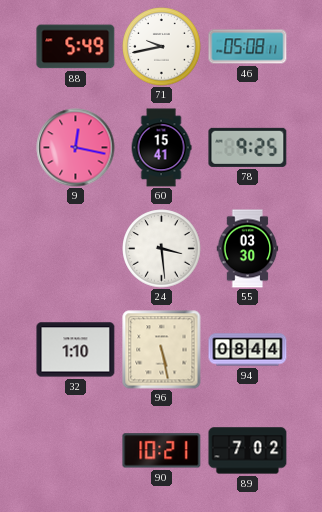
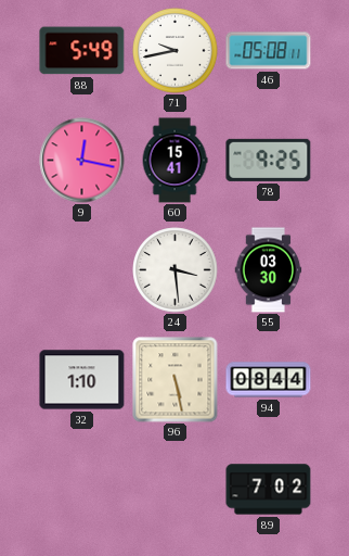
90: 10:21 -> none (162, 451)
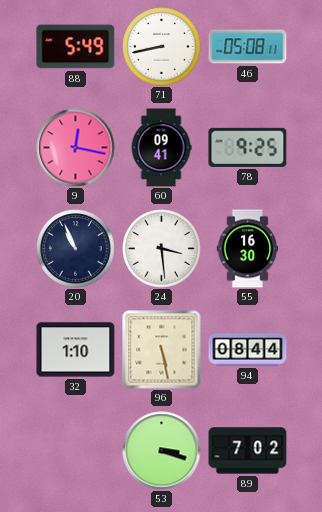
71: 9:43 -> 8:43 (162, 47)
60: 15:41 -> 09:41 (161, 148)
20: none -> 10:56 (76, 249)
55: 03:30 -> 16:30 (248, 249)
53: none -> 3:18 (162, 451)
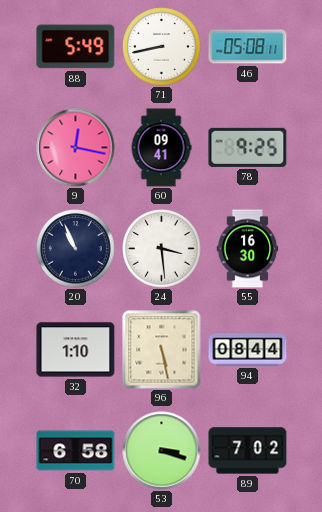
70: none -> 6:58 (76, 451)
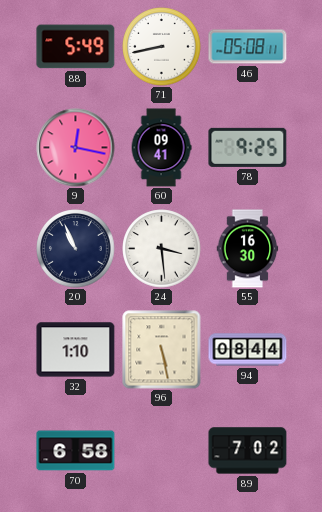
53: 3:18 -> none (162, 451)
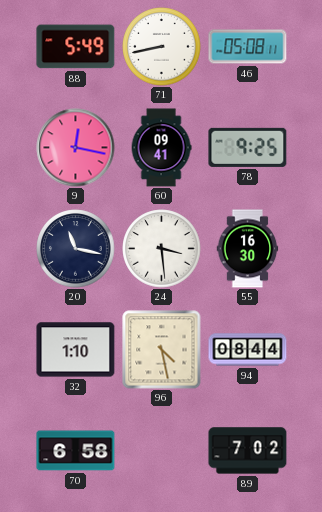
20: 10:56 -> 11:17 (76, 249)
96: 5:28 -> 4:28 (162, 350)
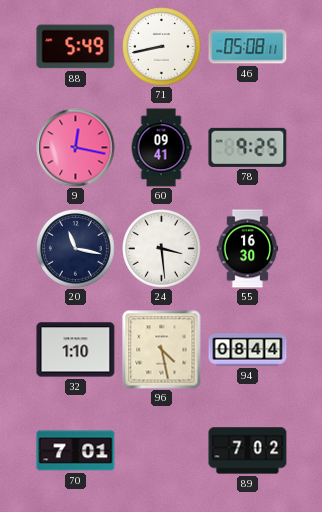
70: 6:58 -> 7:01 (76, 451)
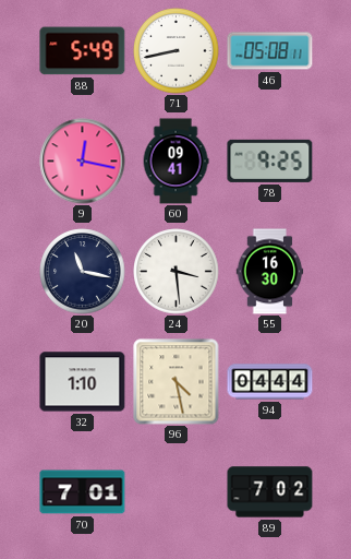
94: 08:44 -> 04:44 (270, 382)
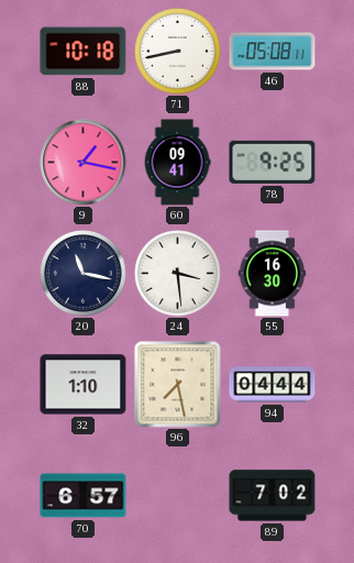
88: 5:49 -> 10:18 (84, 52)
9: 12:17 -> 1:17 (84, 163)
96: 4:28 -> 7:28 (178, 385)
70: 7:01 -> 6:57 (84, 496)
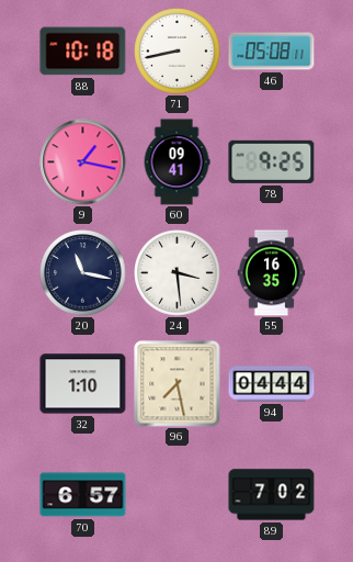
55: 16:30 -> 16:35 (272, 273)
